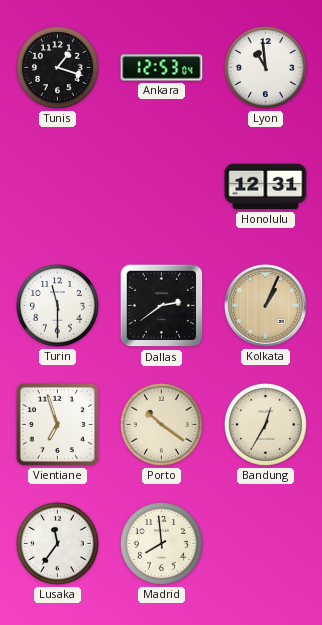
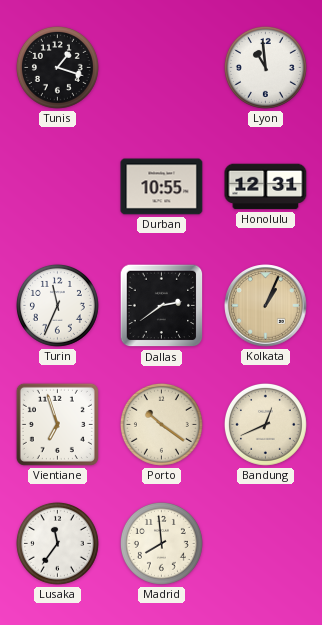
Ankara: 12:53 -> none (162, 68)
Durban: none -> 10:55 (162, 187)
Turin: 11:30 -> 11:34 (57, 305)
Bandung: 12:35 -> 12:41 (265, 424)
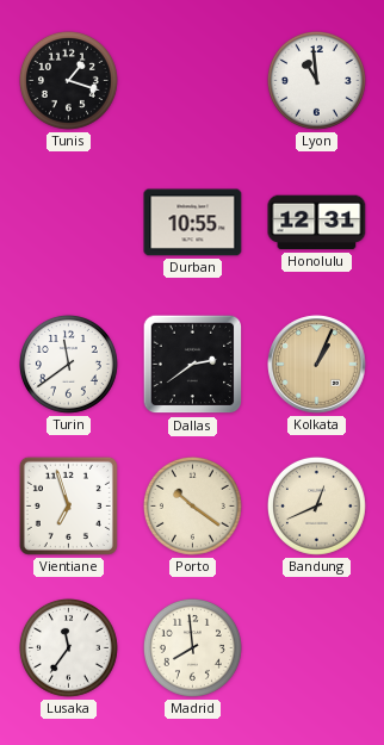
Turin: 11:34 -> 11:39 (68, 364)
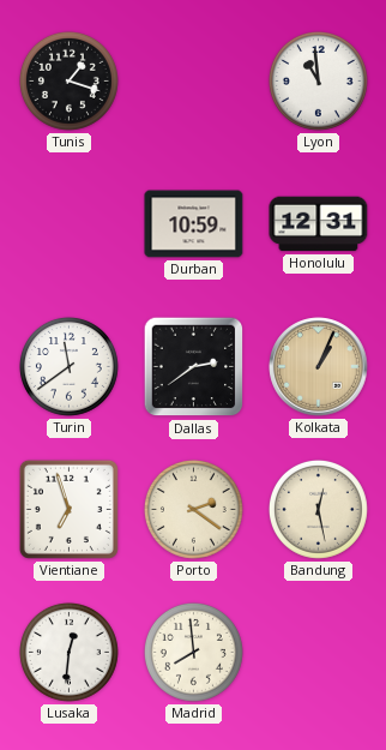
Durban: 10:55 -> 10:59 (194, 224)
Porto: 10:21 -> 2:21 (193, 509)
Bandung: 12:41 -> 12:28 (318, 509)
Lusaka: 11:36 -> 12:31 (68, 652)
